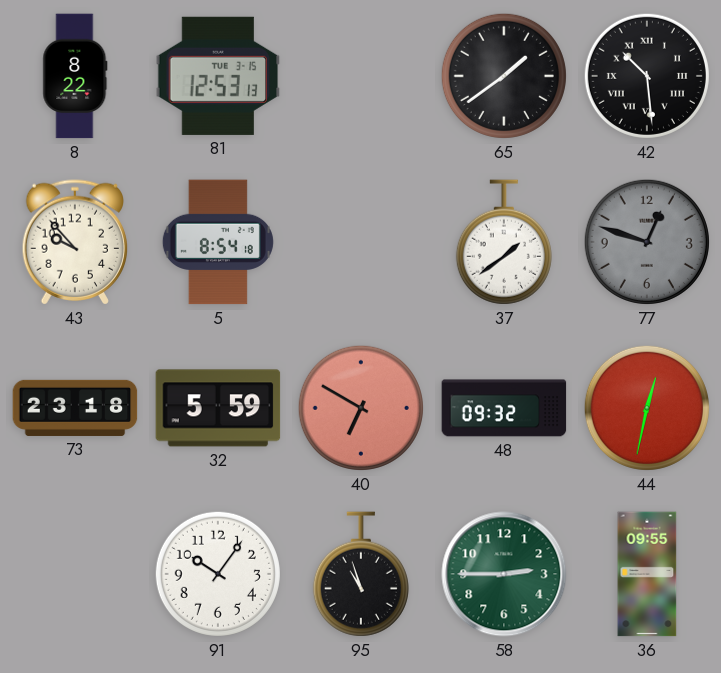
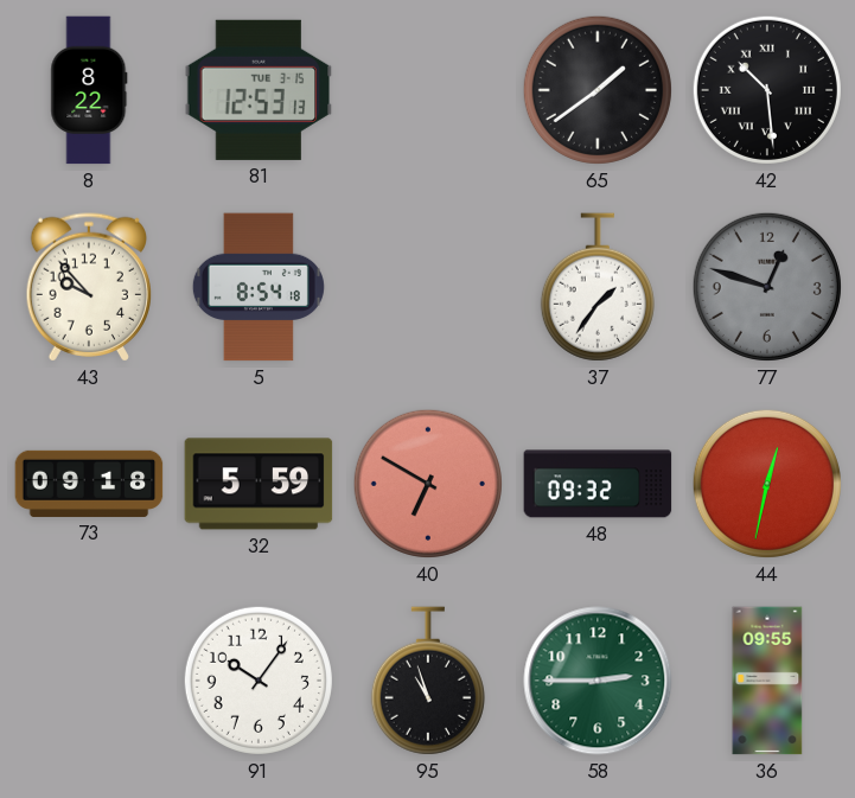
37: 1:39 -> 1:36 (598, 287)
73: 23:18 -> 09:18 (89, 484)
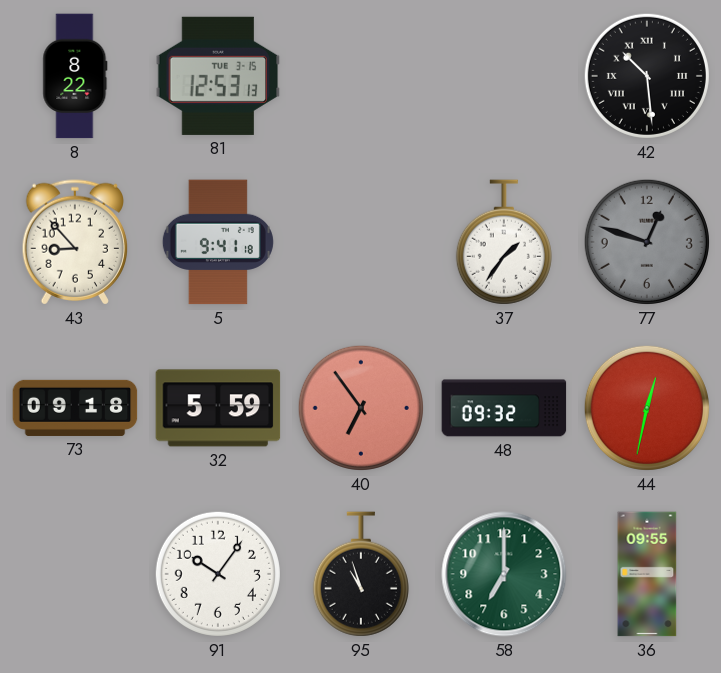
65: 1:39 -> none (598, 90)
43: 9:53 -> 8:53 (74, 242)
5: 8:54 -> 9:41 (218, 242)
40: 6:50 -> 6:54 (361, 408)
58: 2:45 -> 7:00 (504, 574)
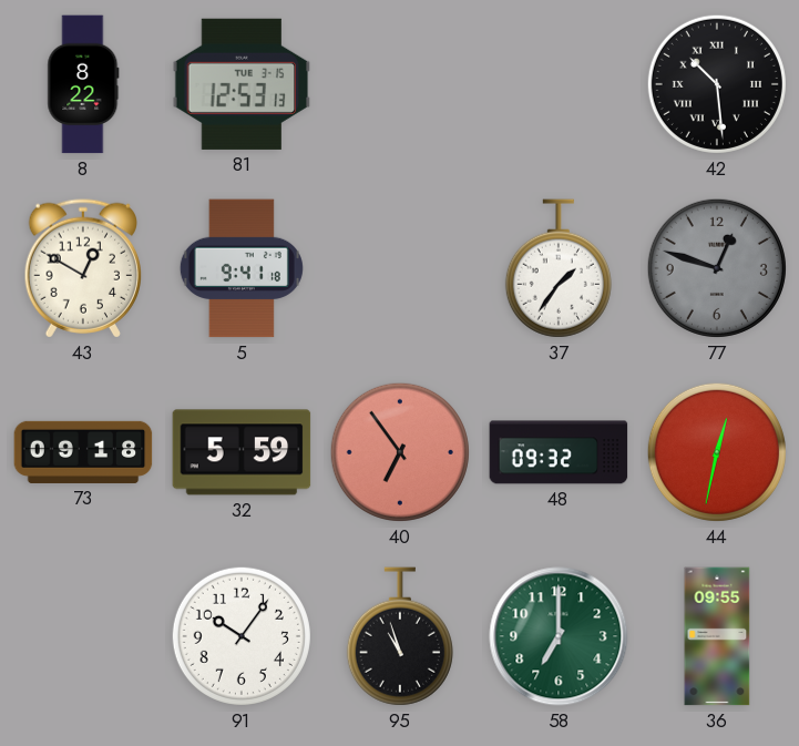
43: 8:53 -> 12:50 (82, 268)
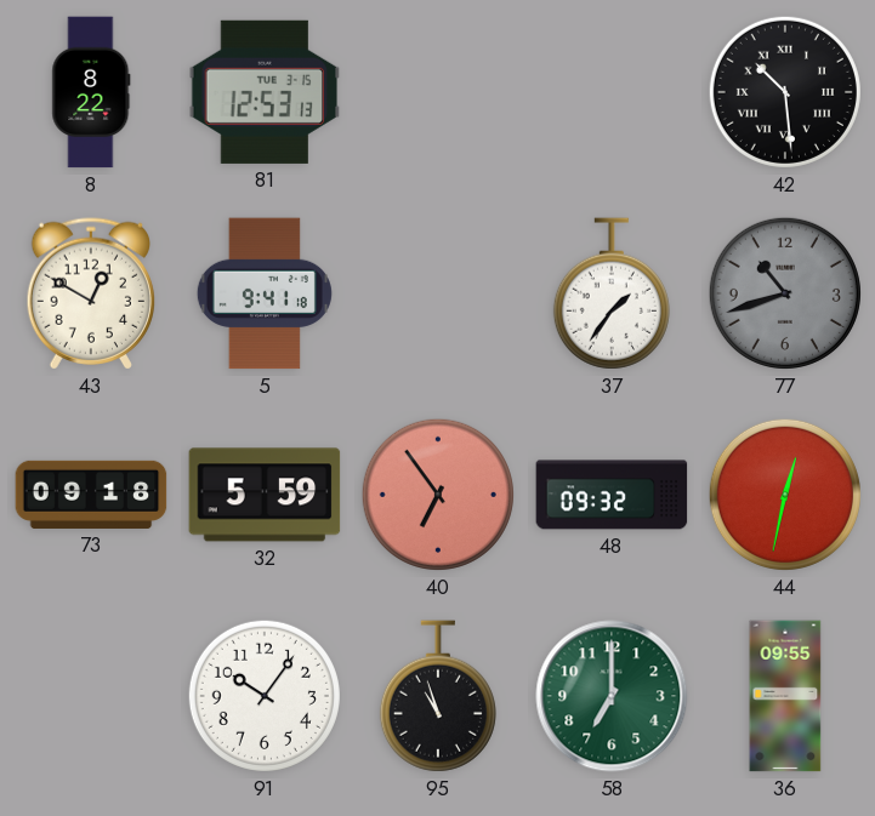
77: 12:48 -> 10:42 (785, 293)
